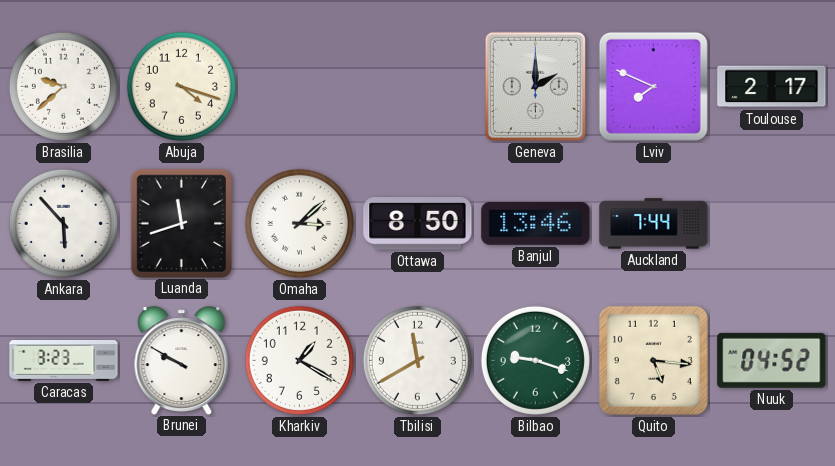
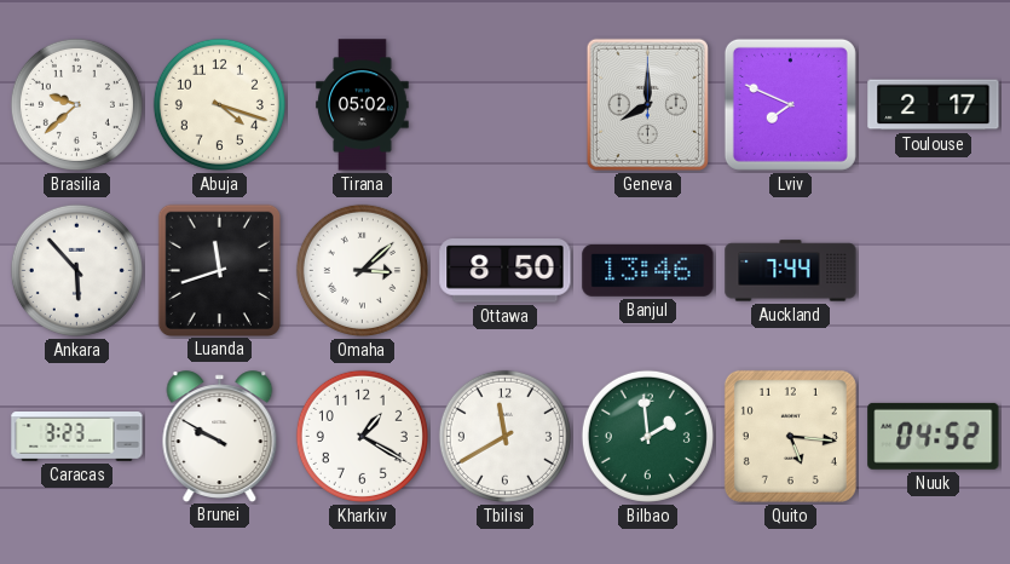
Tirana: none -> 05:02 (363, 105)
Geneva: 2:00 -> 8:00 (647, 104)
Bilbao: 9:18 -> 1:59 (647, 436)
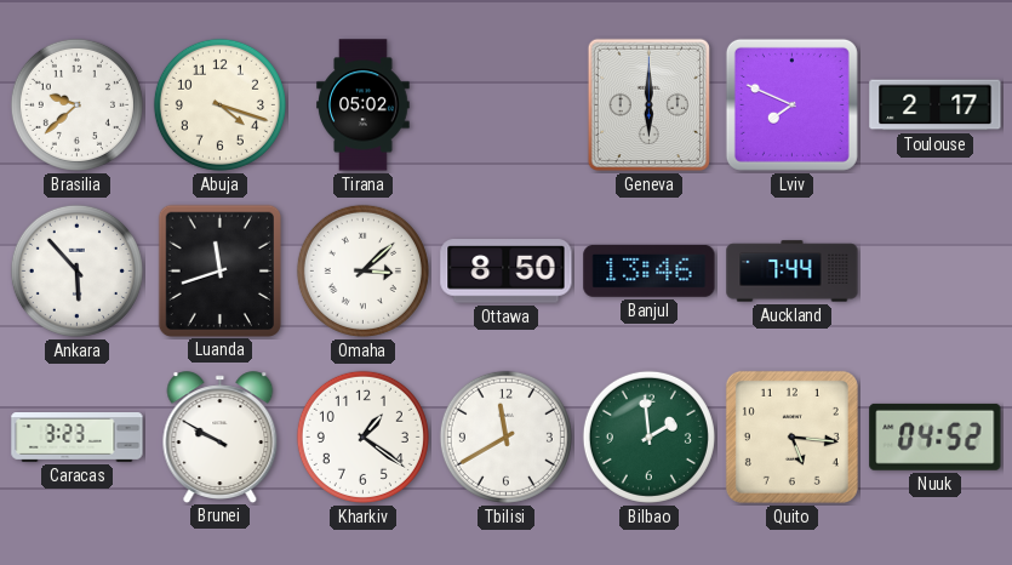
Geneva: 8:00 -> 6:00 (648, 104)
Kharkiv: 1:20 -> 1:21 (362, 436)
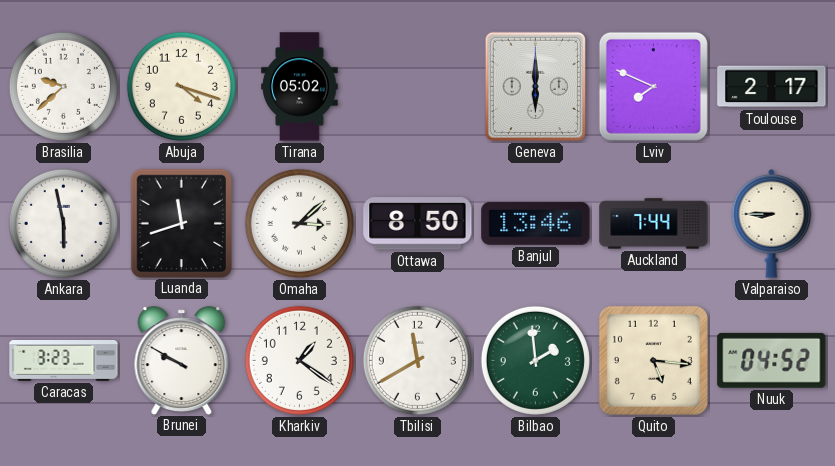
Ankara: 5:53 -> 5:58 (63, 223)
Valparaiso: none -> 8:45 (772, 223)
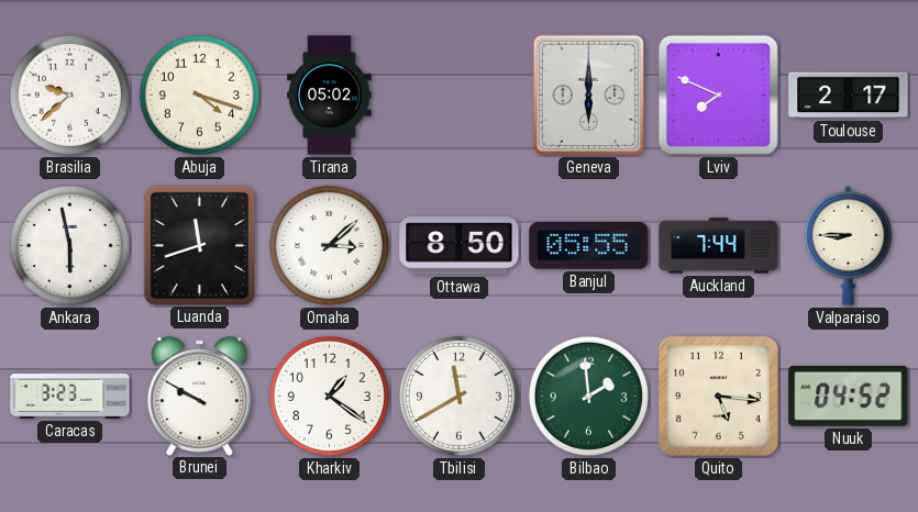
Banjul: 13:46 -> 05:55 (589, 246)
